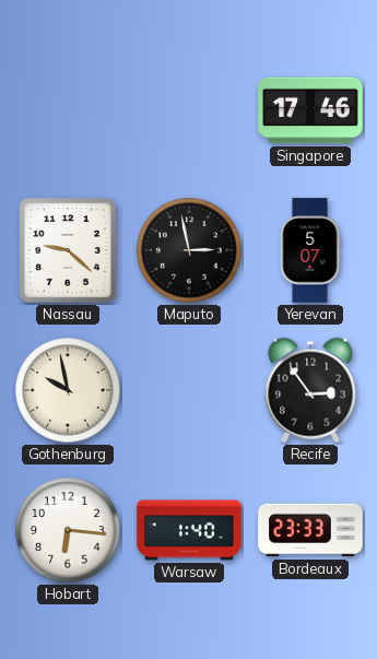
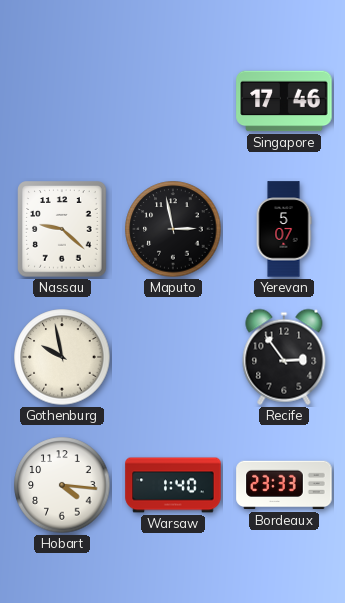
Hobart: 6:16 -> 4:16 (62, 485)
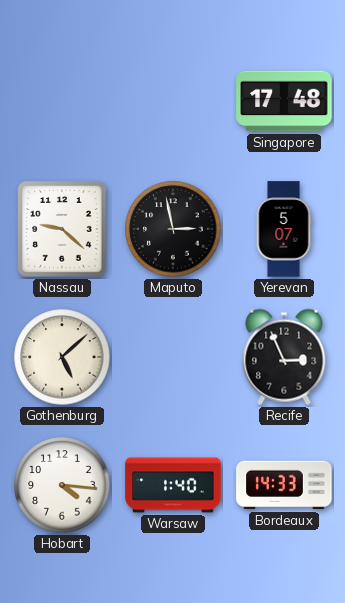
Singapore: 17:46 -> 17:48 (284, 101)
Gothenburg: 9:58 -> 5:08 (62, 357)
Recife: 2:54 -> 2:56 (284, 357)
Bordeaux: 23:33 -> 14:33 (284, 485)
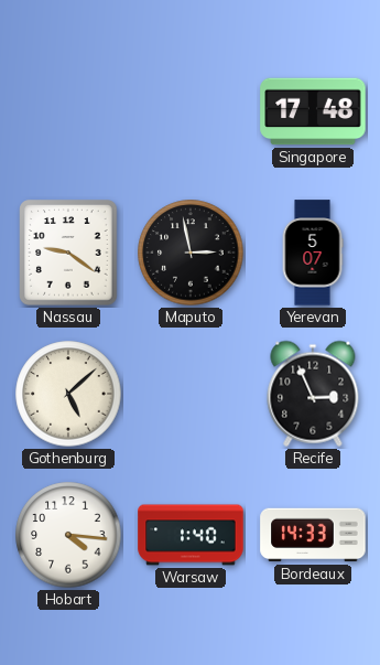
Nassau: 9:22 -> 9:21 (68, 253)
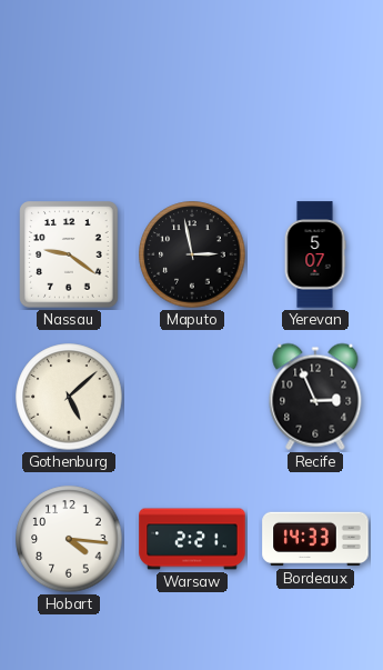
Singapore: 17:48 -> none (313, 111)
Warsaw: 1:40 -> 2:21 (192, 539)
